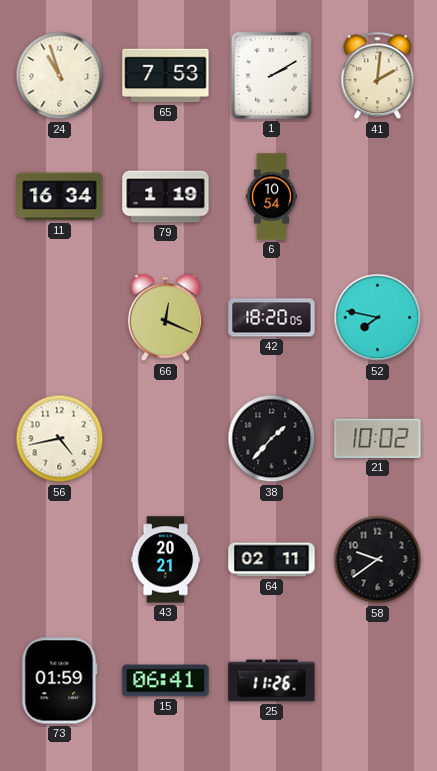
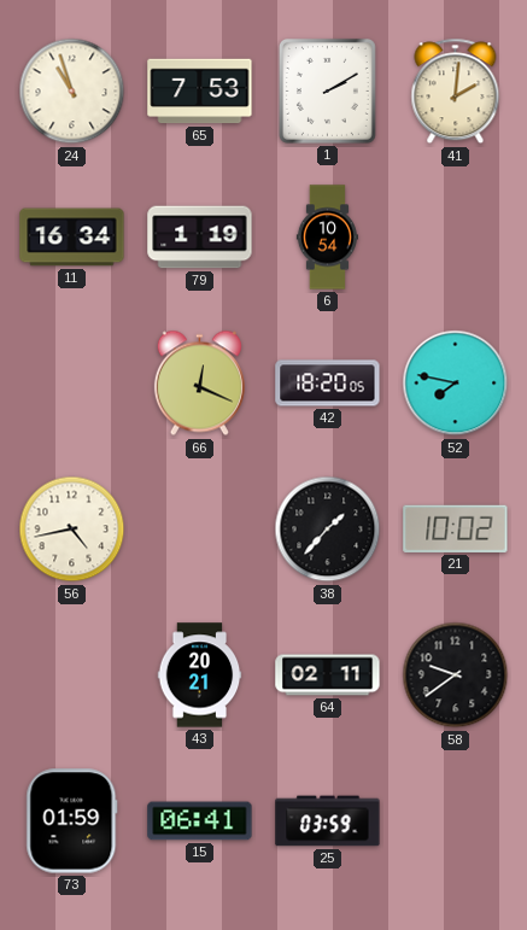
25: 11:26 -> 03:59 (328, 821)
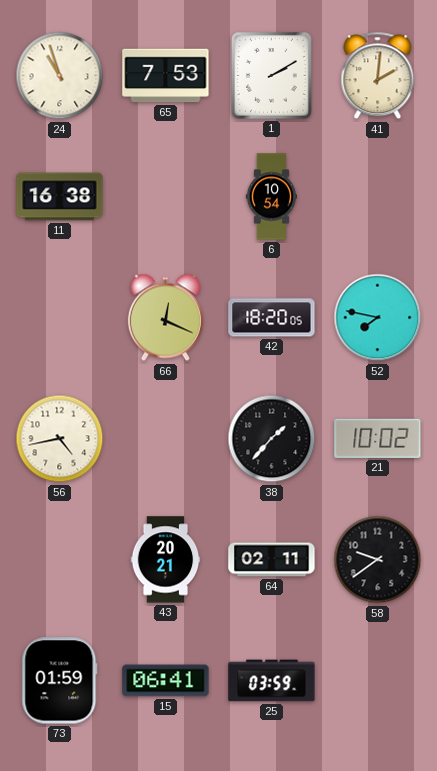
11: 16:34 -> 16:38 (60, 197)
79: 1:19 -> none (200, 238)
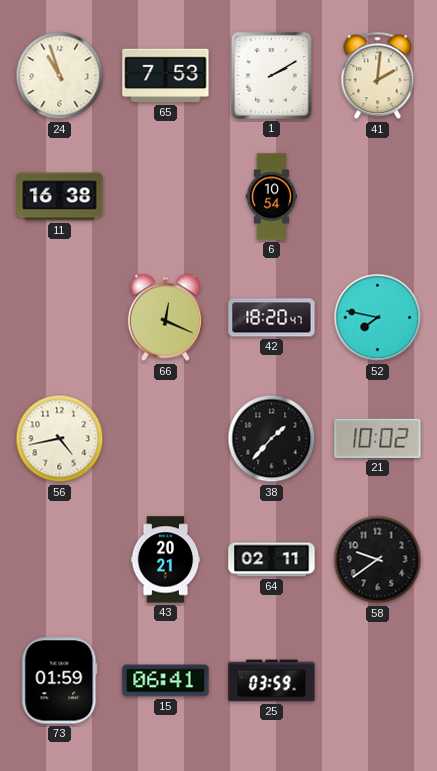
42: 18:20:05 -> 18:20:47 (272, 318)
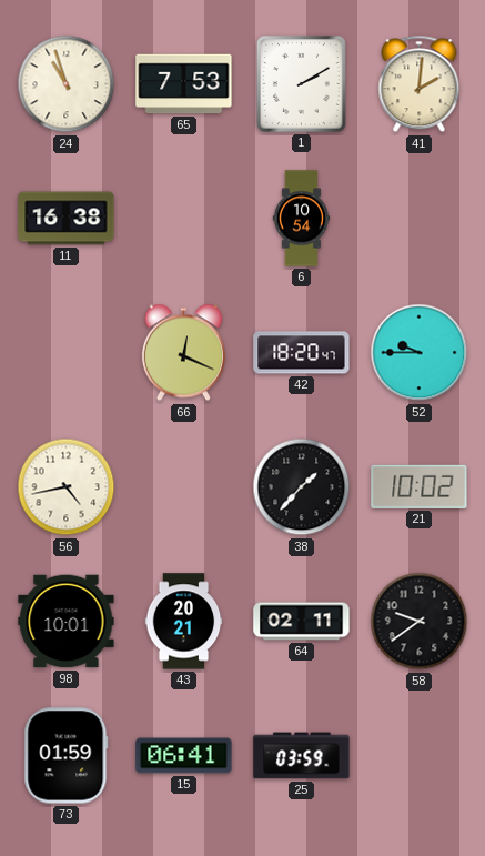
52: 7:47 -> 9:45 (420, 353)
98: none -> 10:01 (67, 622)
